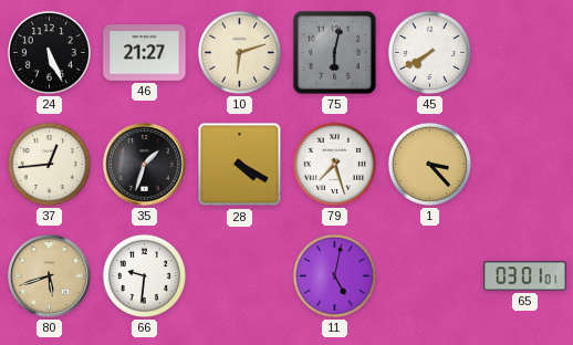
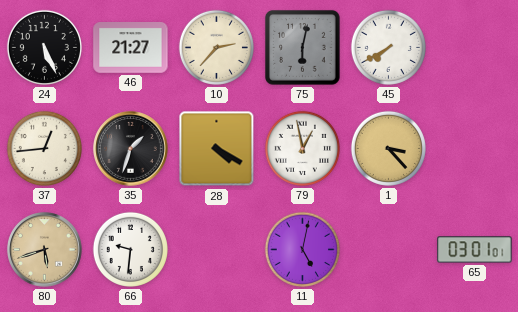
10: 6:12 -> 2:37 (216, 47)
79: 7:27 -> 12:58 (302, 148)
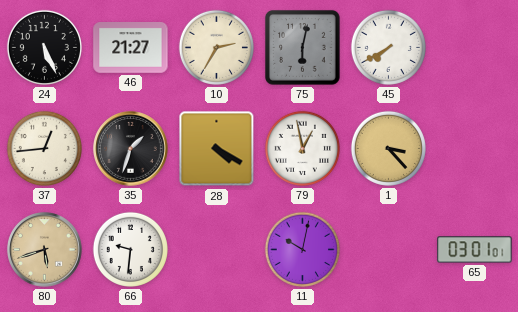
10: 2:37 -> 2:35 (216, 47)
11: 5:02 -> 10:02 (302, 249)
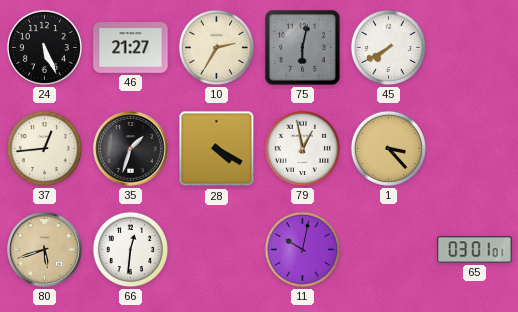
66: 9:31 -> 12:31 (130, 249)
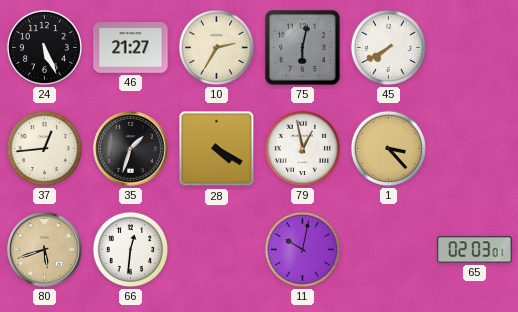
65: 03:01 -> 02:03 (475, 250)
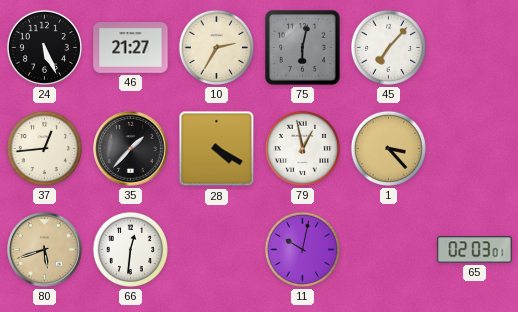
45: 7:40 -> 7:07 (388, 47)
35: 1:33 -> 1:37 (131, 149)
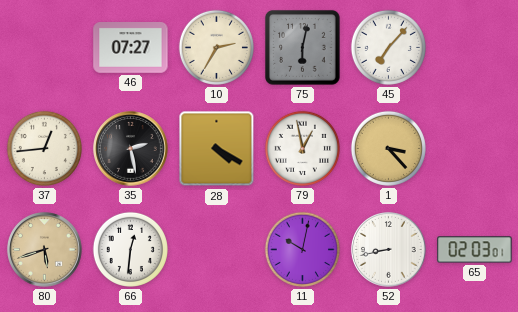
24: 5:26 -> none (44, 47)
46: 21:27 -> 07:27 (131, 48)
35: 1:37 -> 2:28 (131, 149)
52: none -> 8:43 (389, 250)
